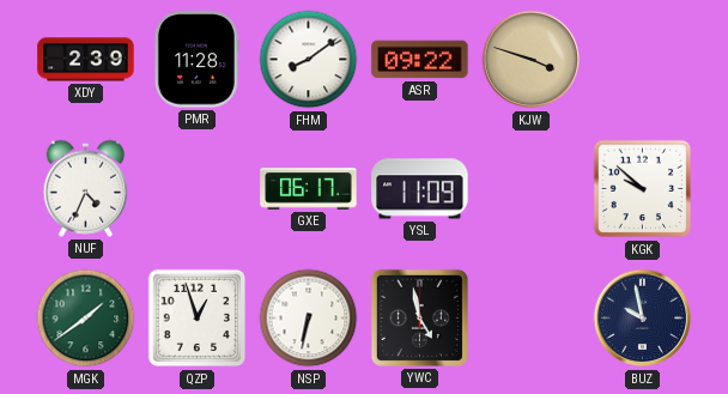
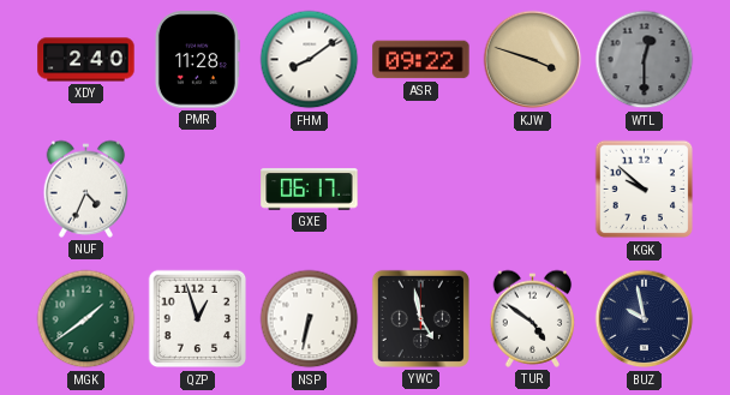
XDY: 2:39 -> 2:40 (86, 60)
WTL: none -> 12:30 (645, 60)
YSL: 11:09 -> none (420, 189)
TUR: none -> 4:51 (533, 318)
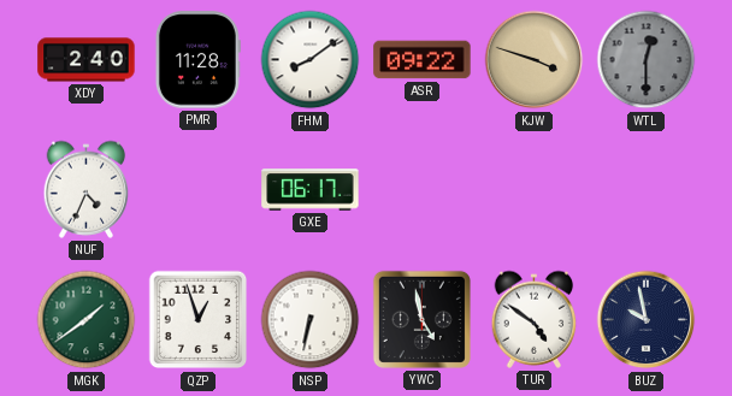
KGK: 9:52 -> none (645, 190)
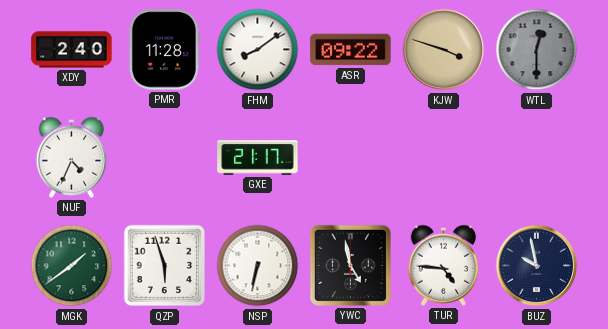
GXE: 06:17 -> 21:17 (258, 158)
QZP: 12:57 -> 5:57 (165, 266)
TUR: 4:51 -> 4:46 (444, 265)
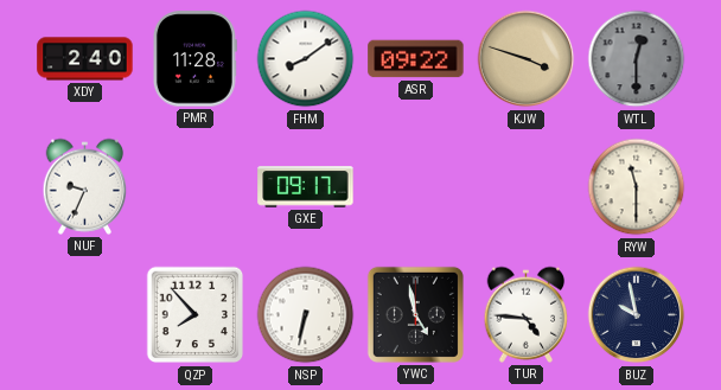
NUF: 4:34 -> 9:34 (85, 186)
GXE: 21:17 -> 09:17 (306, 187)
RYW: none -> 11:30 (637, 187)
MGK: 1:39 -> none (72, 266)
QZP: 5:57 -> 7:53 (196, 315)
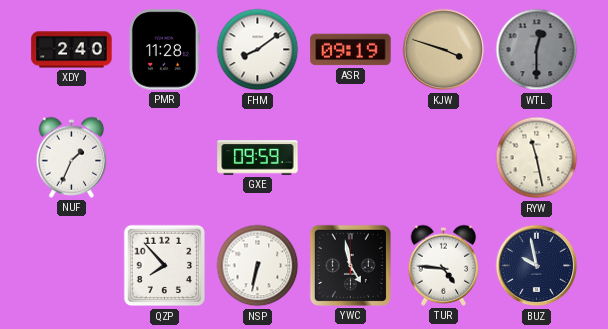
ASR: 09:22 -> 09:19 (351, 50)
NUF: 9:34 -> 1:34 (72, 157)
GXE: 09:17 -> 09:59 (258, 158)
RYW: 11:30 -> 11:28 (537, 158)
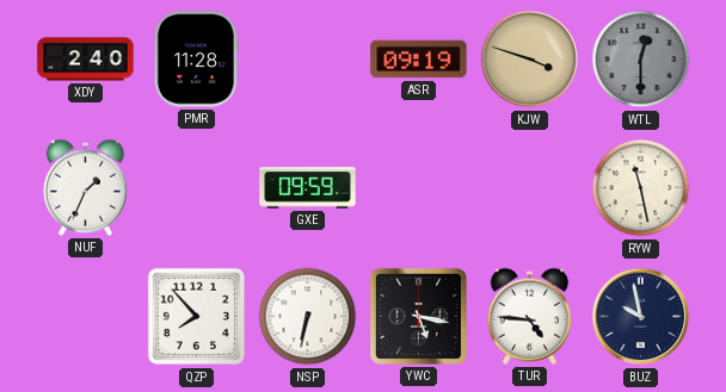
FHM: 8:09 -> none (258, 50)
YWC: 4:58 -> 5:17 (418, 316)
